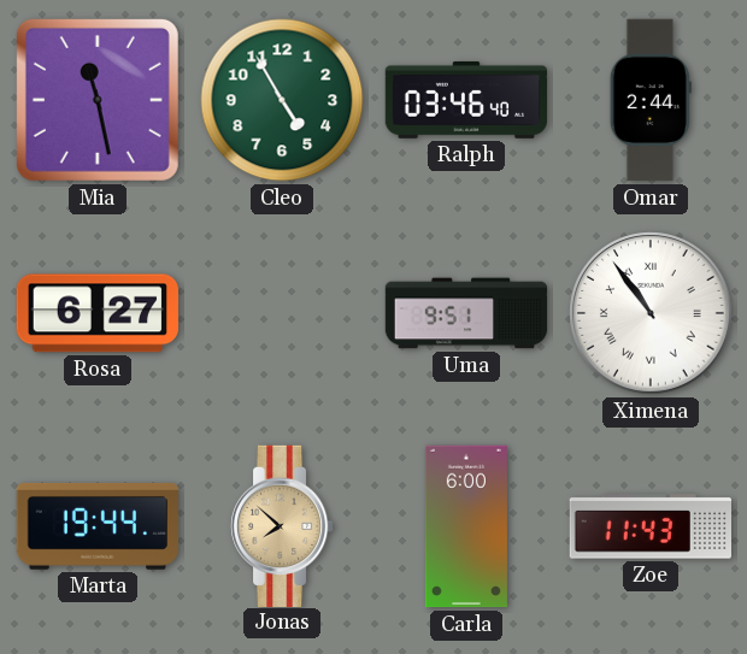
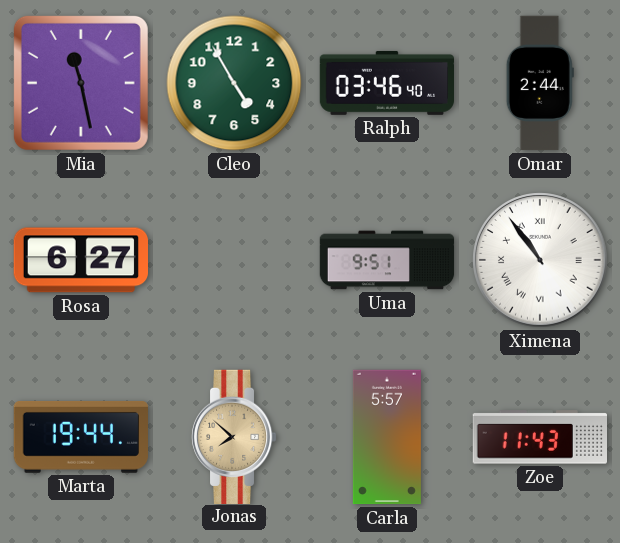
Carla: 6:00 -> 5:57 (387, 437)
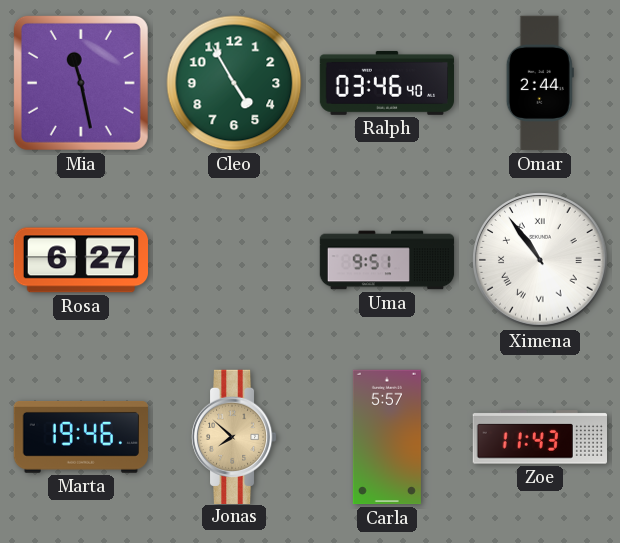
Marta: 19:44 -> 19:46 (80, 437)
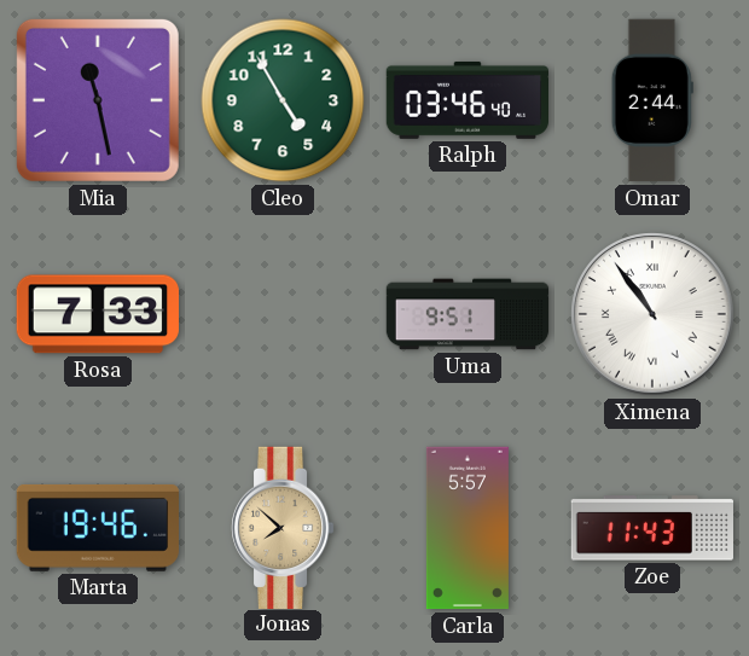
Rosa: 6:27 -> 7:33 (97, 314)
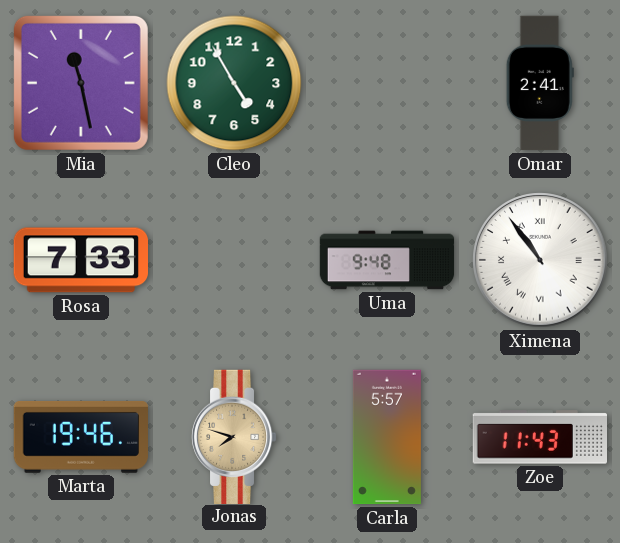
Ralph: 03:46 -> none (466, 100)
Omar: 2:44 -> 2:41 (540, 83)
Uma: 9:51 -> 9:48 (387, 260)
Jonas: 7:52 -> 7:48 (234, 436)
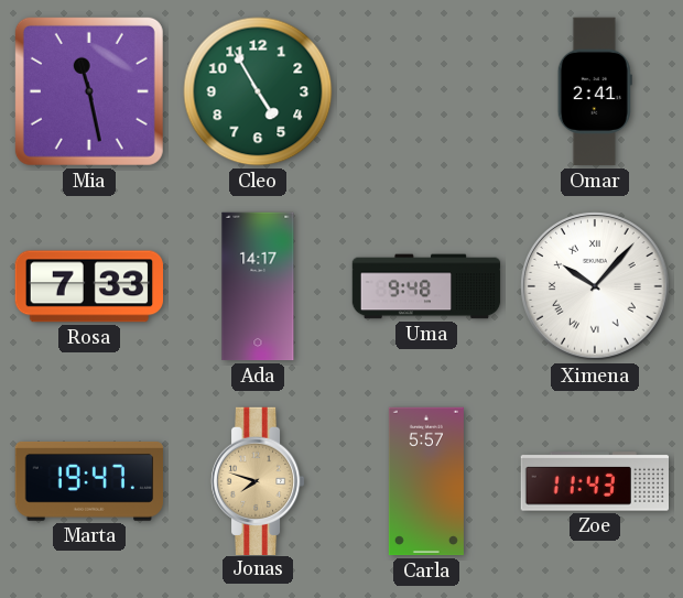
Ada: none -> 14:17 (258, 286)
Ximena: 10:54 -> 10:07 (595, 286)
Marta: 19:46 -> 19:47 (88, 481)
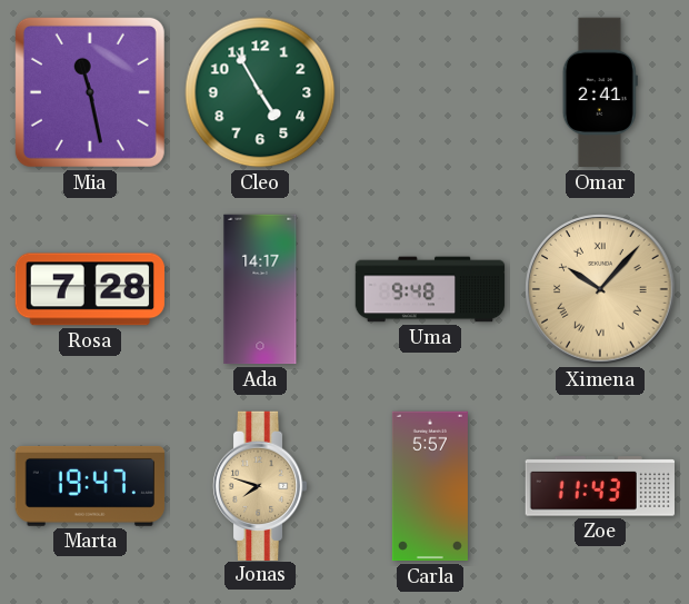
Rosa: 7:33 -> 7:28 (89, 289)
Ximena dial: white -> champagne (600, 289)
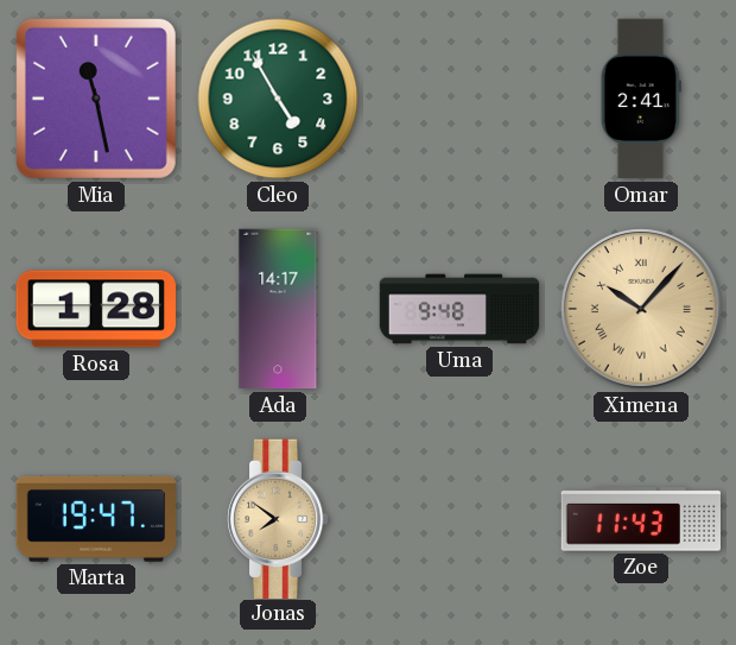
Rosa: 7:28 -> 1:28 (95, 309)
Jonas: 7:48 -> 7:51 (278, 518)
Carla: 5:57 -> none (430, 486)
